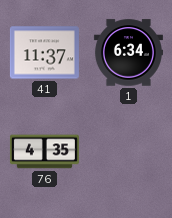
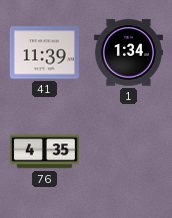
41: 11:37 -> 11:39 (44, 53)
1: 6:34 -> 1:34 (128, 53)
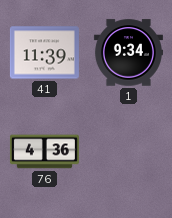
1: 1:34 -> 9:34 (128, 53)
76: 4:35 -> 4:36 (44, 152)
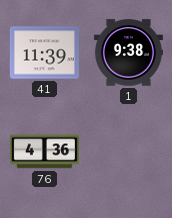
1: 9:34 -> 9:38 (128, 53)
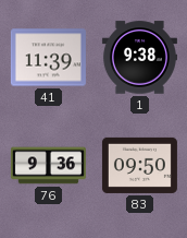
76: 4:36 -> 9:36 (48, 166)
83: none -> 09:50 (139, 165)
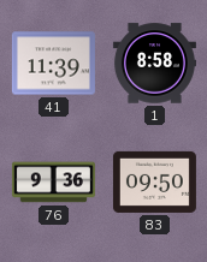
1: 9:38 -> 8:58 (154, 64)
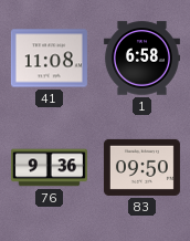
41: 11:39 -> 11:08 (49, 59)
1: 8:58 -> 6:58 (141, 59)
